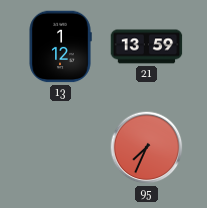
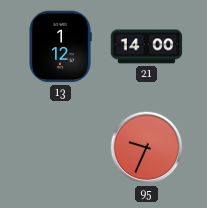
21: 13:59 -> 14:00 (147, 47)
95: 7:34 -> 9:34 (147, 148)
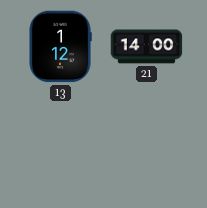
95: 9:34 -> none (147, 148)
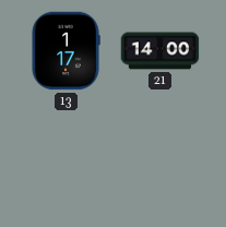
13: 1:12 -> 1:17 (66, 51)
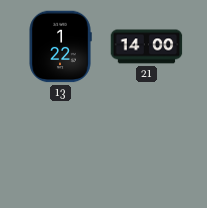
13: 1:17 -> 1:22 (60, 47)
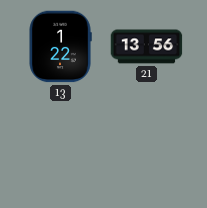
21: 14:00 -> 13:56 (147, 47)
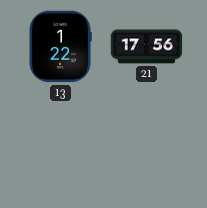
21: 13:56 -> 17:56 (147, 47)
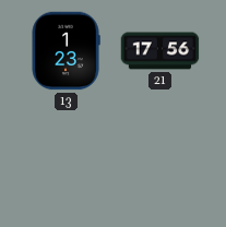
13: 1:22 -> 1:23 (66, 51)
